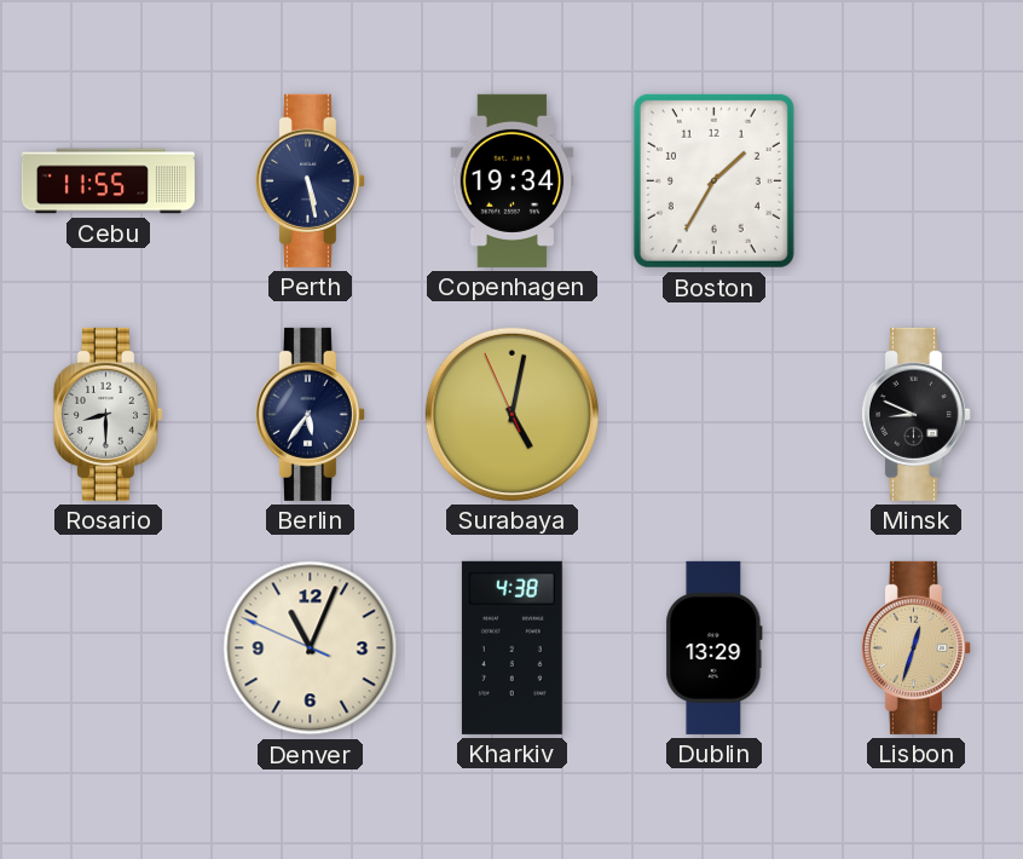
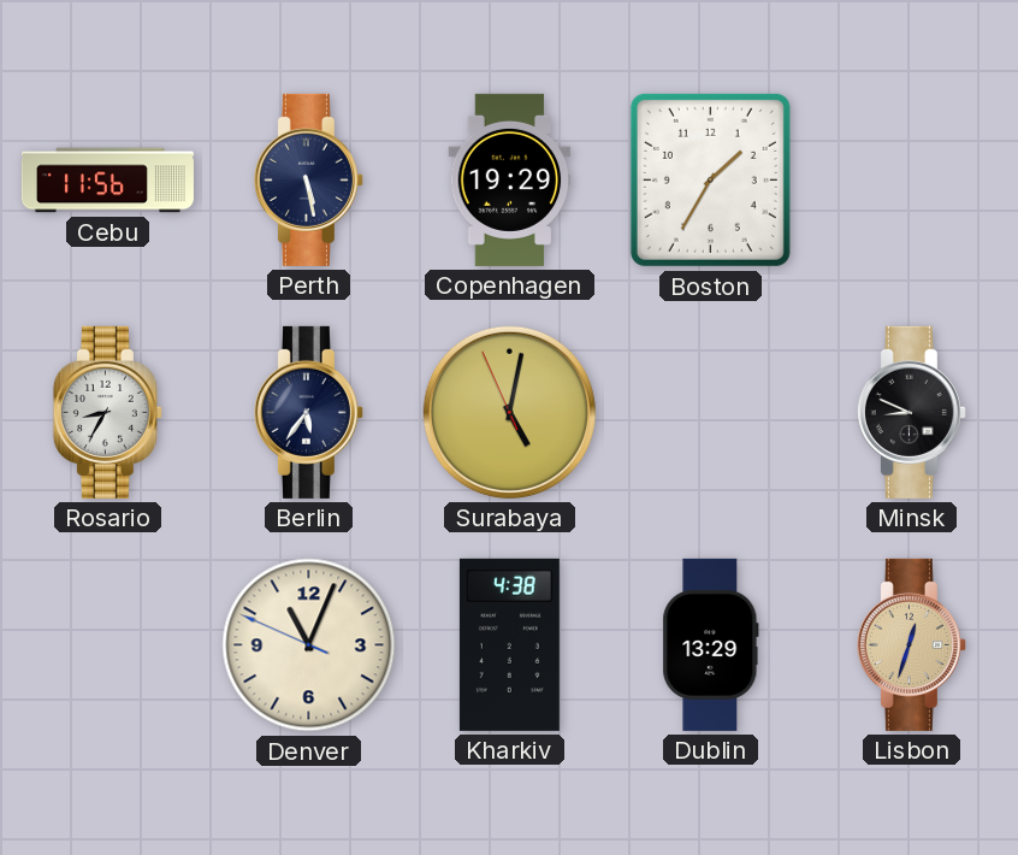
Cebu: 11:55 -> 11:56 (107, 181)
Copenhagen: 19:34 -> 19:29 (510, 179)
Rosario: 8:30 -> 8:35 (107, 412)
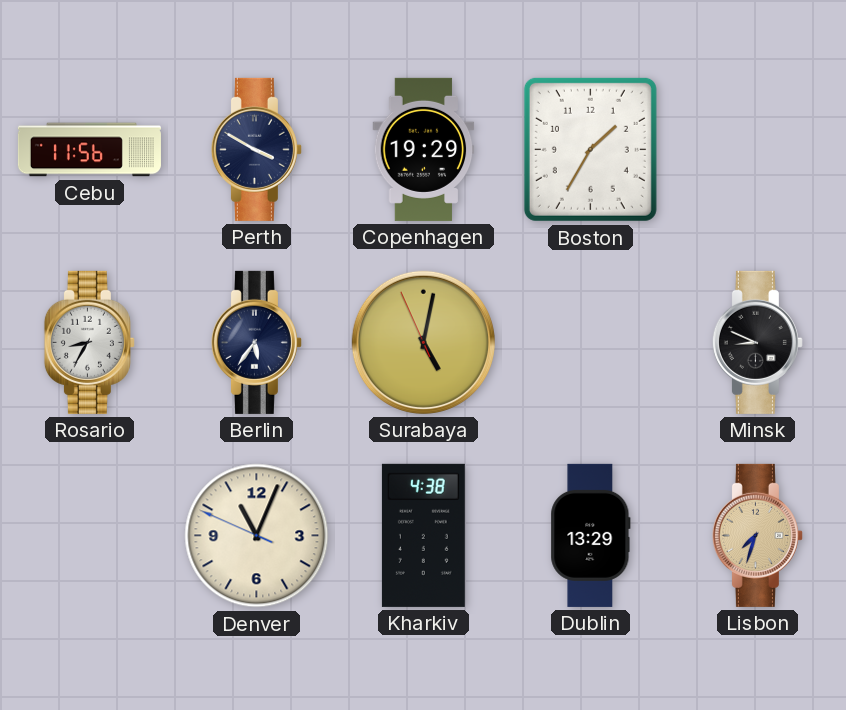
Perth: 5:28 -> 3:50 (256, 149)
Lisbon: 12:33 -> 7:33 (757, 535)
